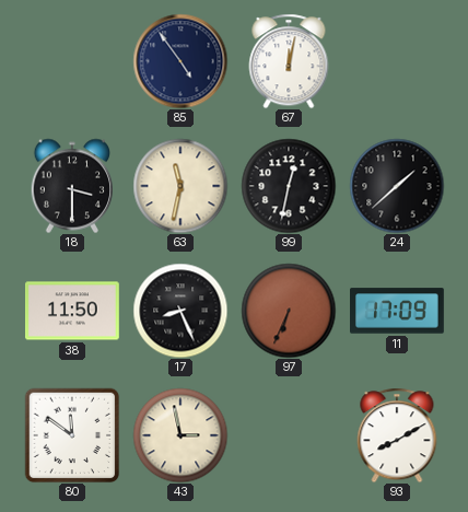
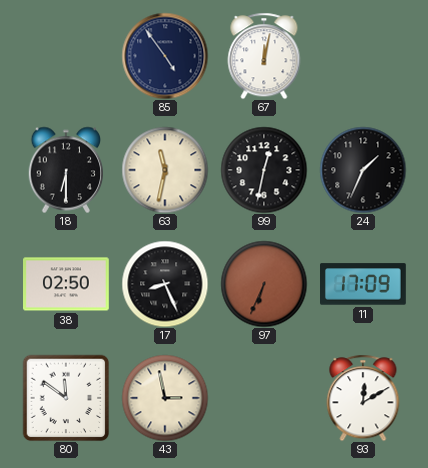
18: 3:30 -> 6:30 (66, 170)
24: 1:38 -> 1:34 (363, 170)
38: 11:50 -> 02:50 (67, 284)
93: 8:10 -> 12:10 (363, 398)
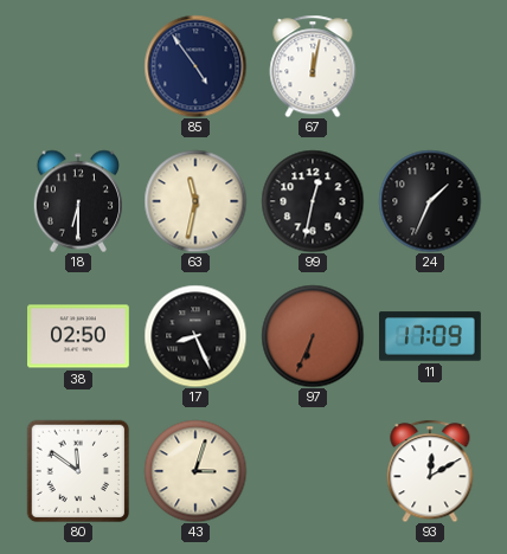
43: 2:58 -> 3:03 (195, 471)
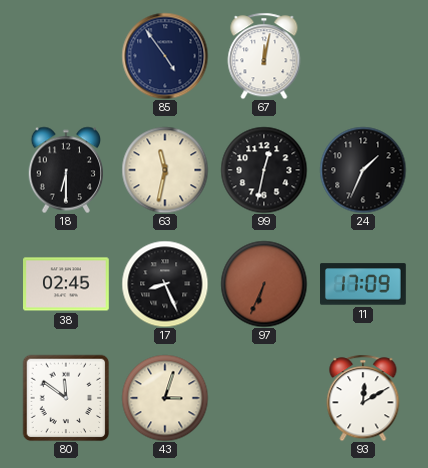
38: 02:50 -> 02:45 (67, 284)
